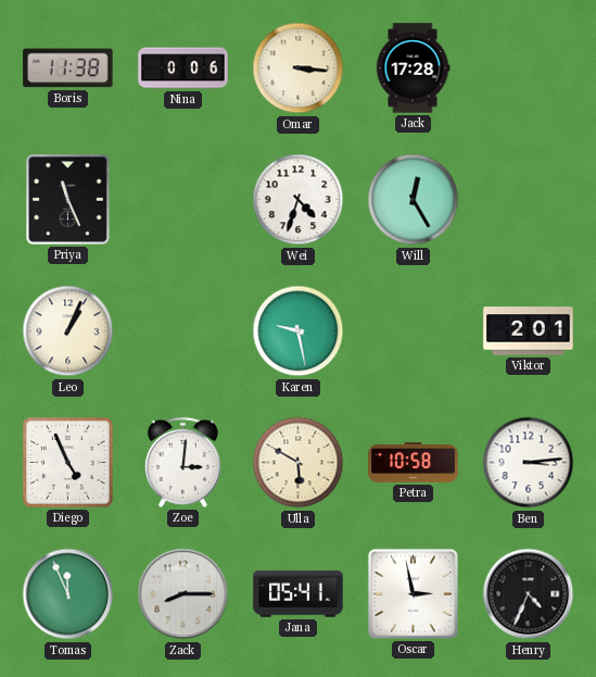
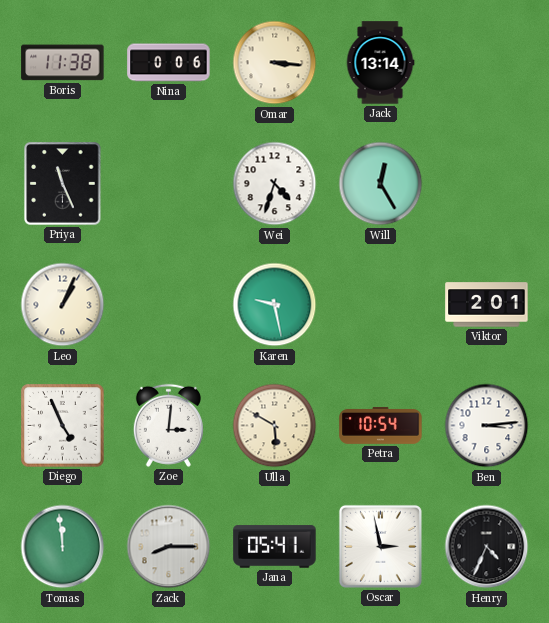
Jack: 17:28 -> 13:14 (380, 63)
Petra: 10:58 -> 10:54 (381, 425)
Tomas: 11:56 -> 11:59 (63, 547)
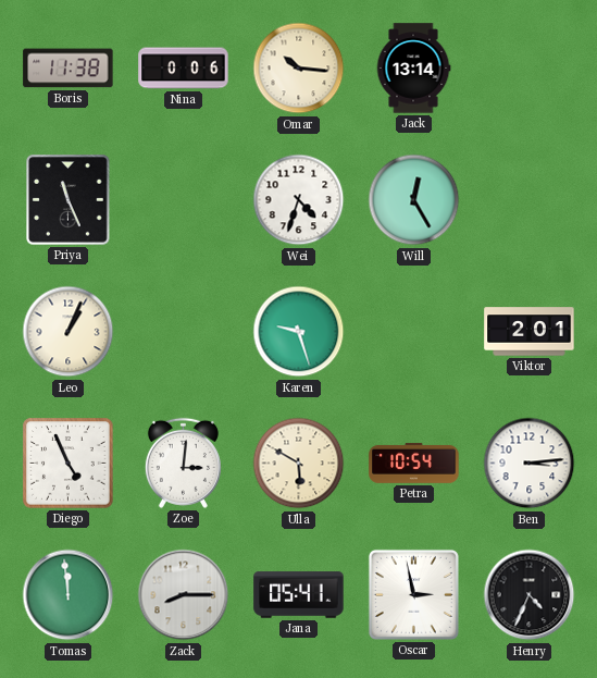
Omar: 3:16 -> 10:16 (299, 69)
Karen: 9:28 -> 9:27 (299, 332)
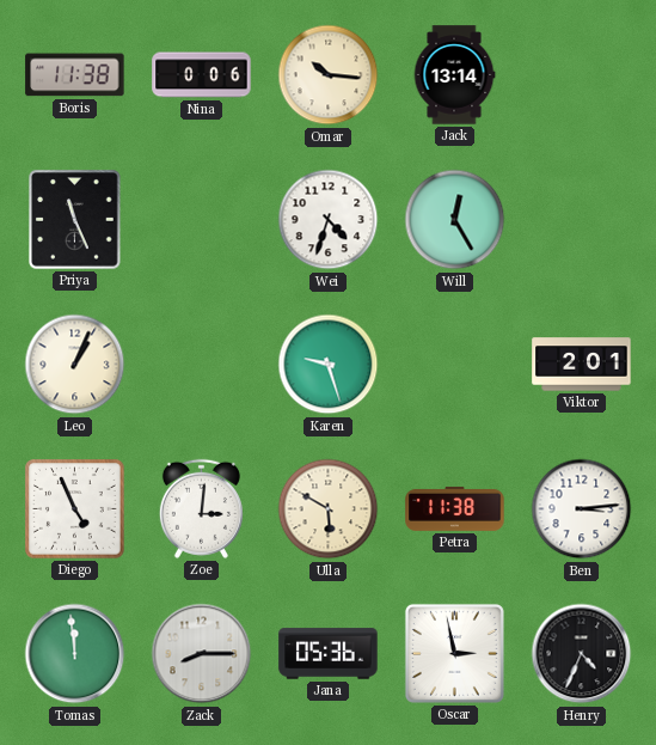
Petra: 10:54 -> 11:38 (455, 508)
Jana: 05:41 -> 05:36 (329, 654)
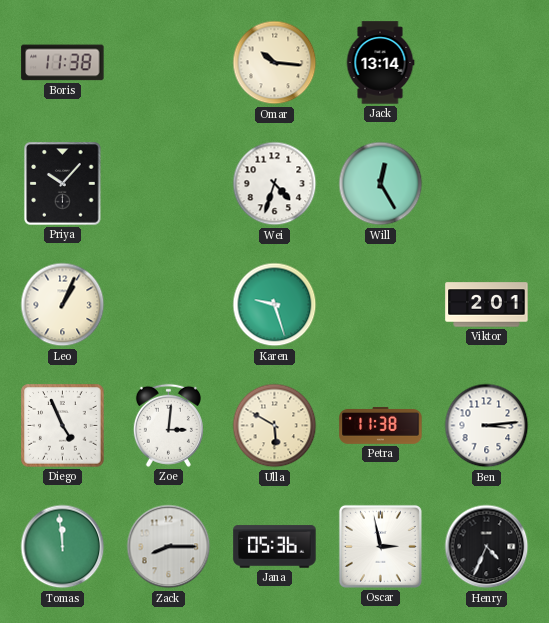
Nina: 0:06 -> none (202, 75)
Priya: 11:26 -> 10:07 (63, 184)
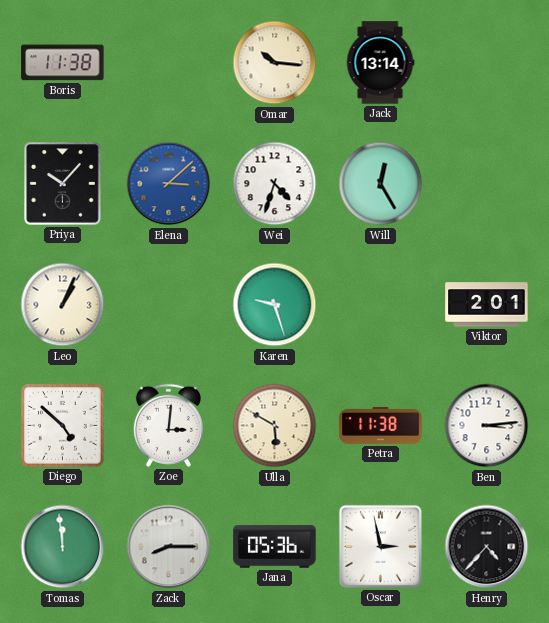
Elena: none -> 3:08 (169, 184)
Diego: 4:56 -> 4:52 (63, 426)
Henry: 4:34 -> 4:37 (487, 547)
